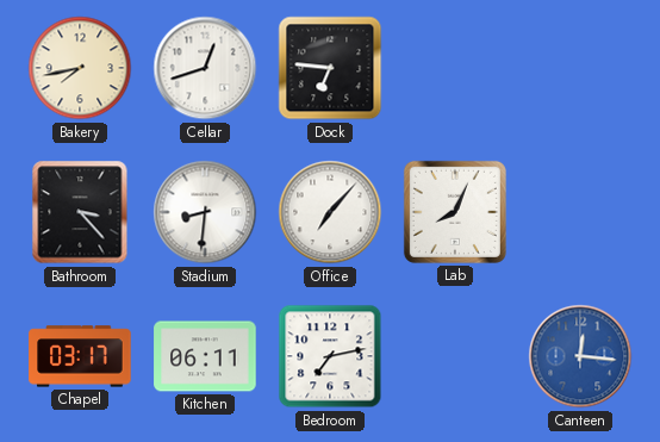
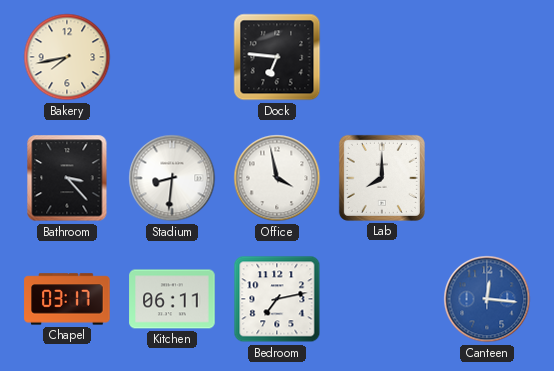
Cellar: 12:42 -> none (205, 68)
Office: 7:07 -> 3:58 (277, 178)
Lab: 8:04 -> 8:00 (382, 178)
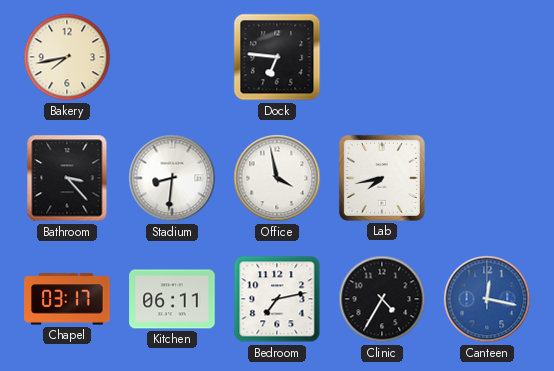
Lab: 8:00 -> 7:43 (382, 178)
Clinic: none -> 4:35 (382, 299)
Canteen: 12:16 -> 12:17 (487, 299)
